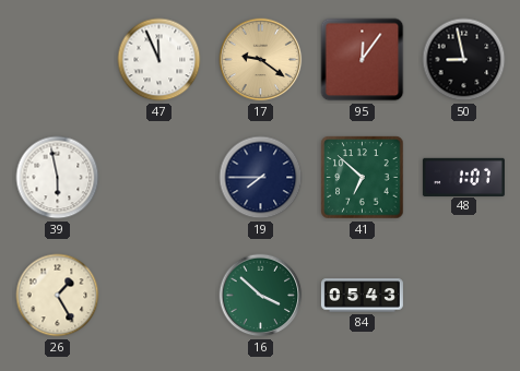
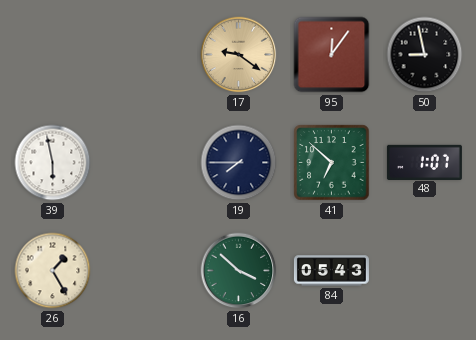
47: 11:56 -> none (159, 60)
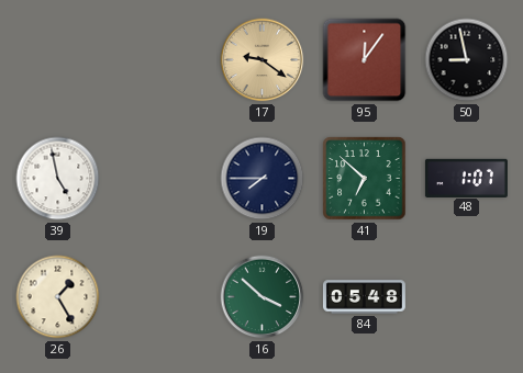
39: 5:58 -> 4:58 (58, 179)
84: 05:43 -> 05:48 (364, 297)
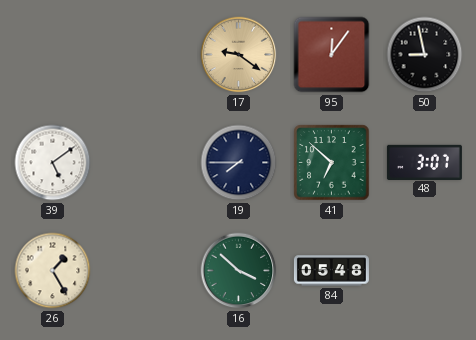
39: 4:58 -> 5:09 (53, 163)
48: 1:07 -> 3:07 (424, 162)
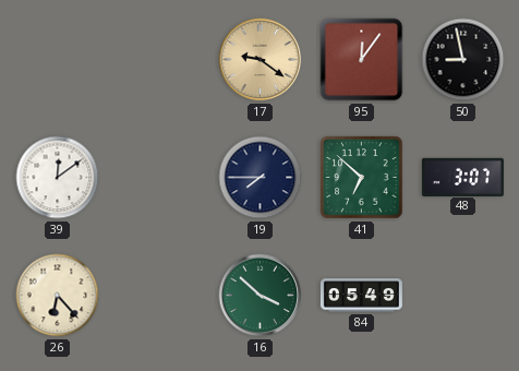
39: 5:09 -> 12:09 (58, 178)
26: 1:25 -> 6:23 (58, 296)
84: 05:48 -> 05:49 (361, 296)
